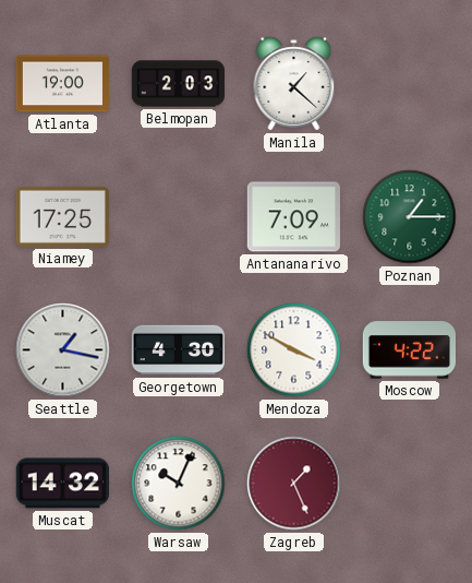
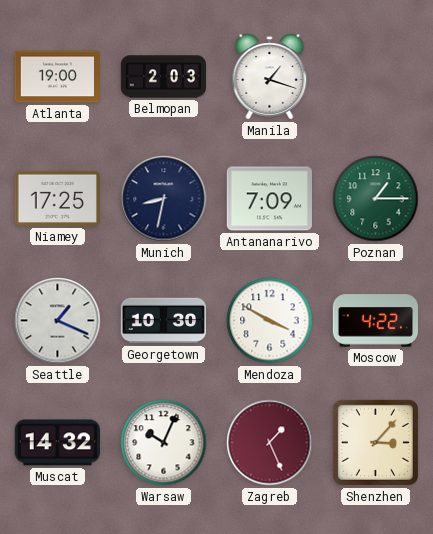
Manila: 1:22 -> 1:18 (270, 77)
Munich: none -> 8:32 (164, 199)
Seattle: 1:17 -> 1:19 (58, 321)
Georgetown: 4:30 -> 10:30 (163, 321)
Shenzhen: none -> 3:07 (375, 442)
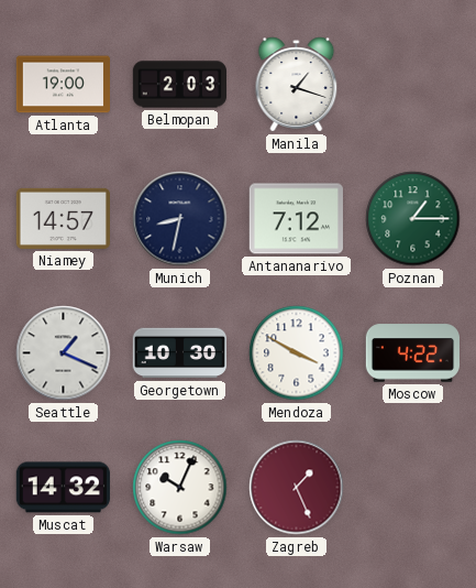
Niamey: 17:25 -> 14:57 (63, 218)
Antananarivo: 7:09 -> 7:12 (296, 219)
Shenzhen: 3:07 -> none (375, 442)
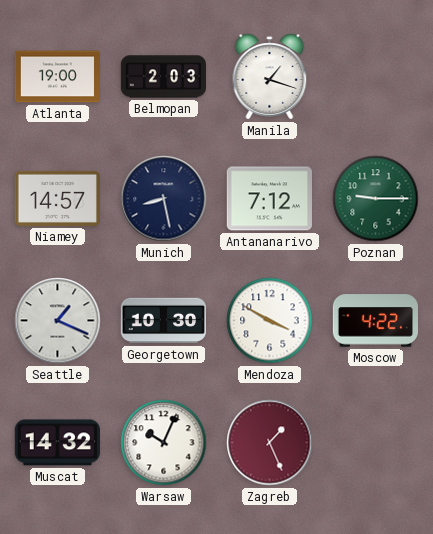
Munich: 8:32 -> 8:28 (164, 199)
Poznan: 1:15 -> 9:15 (376, 199)
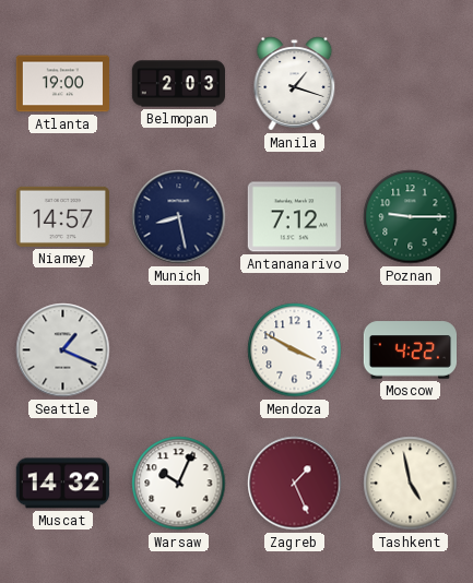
Georgetown: 10:30 -> none (163, 321)
Tashkent: none -> 4:58 (411, 484)
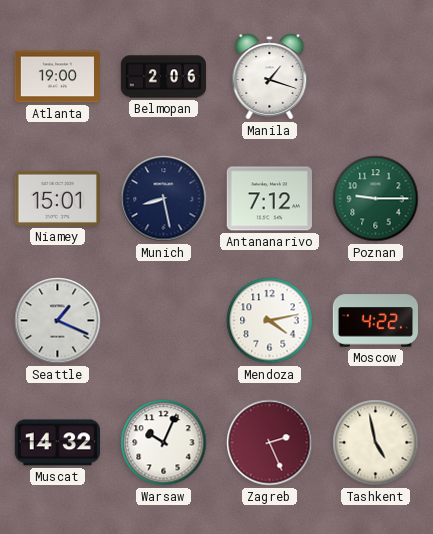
Belmopan: 2:03 -> 2:06 (164, 77)
Niamey: 14:57 -> 15:01 (57, 198)
Mendoza: 3:50 -> 4:13 (270, 321)
Zagreb: 1:26 -> 2:26 (270, 443)
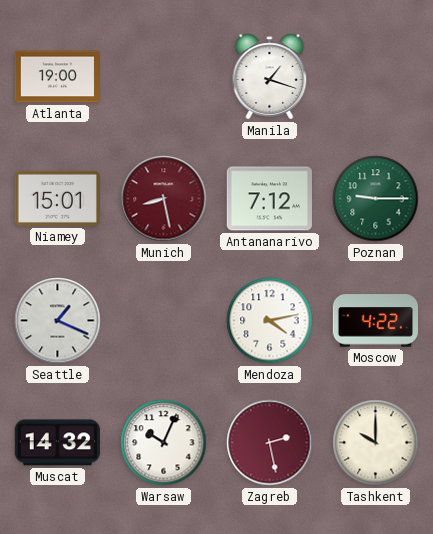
Belmopan: 2:06 -> none (164, 77)
Munich dial: navy -> burgundy (164, 199)
Zagreb: 2:26 -> 2:28 (270, 443)
Tashkent: 4:58 -> 10:00 (376, 443)
